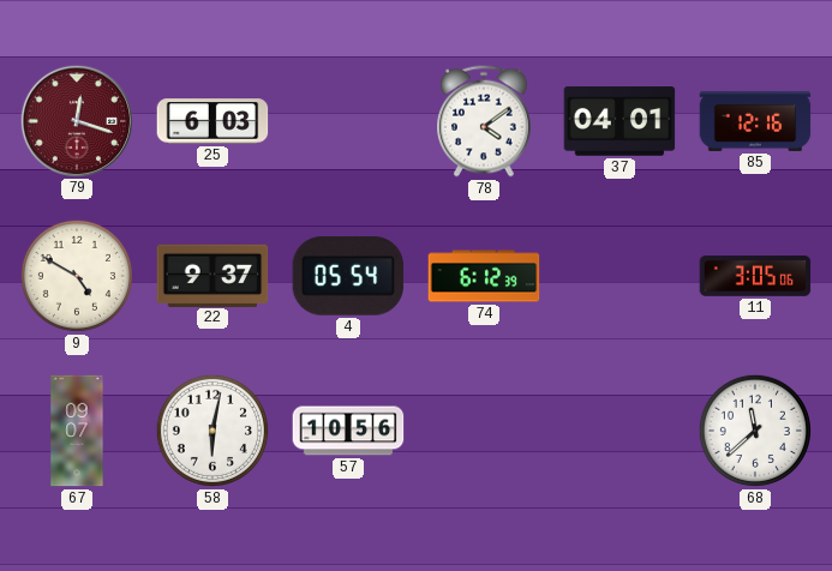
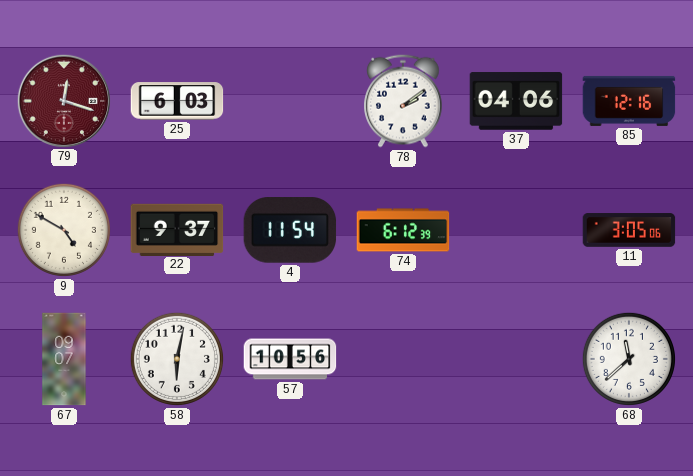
78: 4:09 -> 2:09 (404, 101)
37: 04:01 -> 04:06 (516, 101)
4: 05:54 -> 11:54 (290, 230)
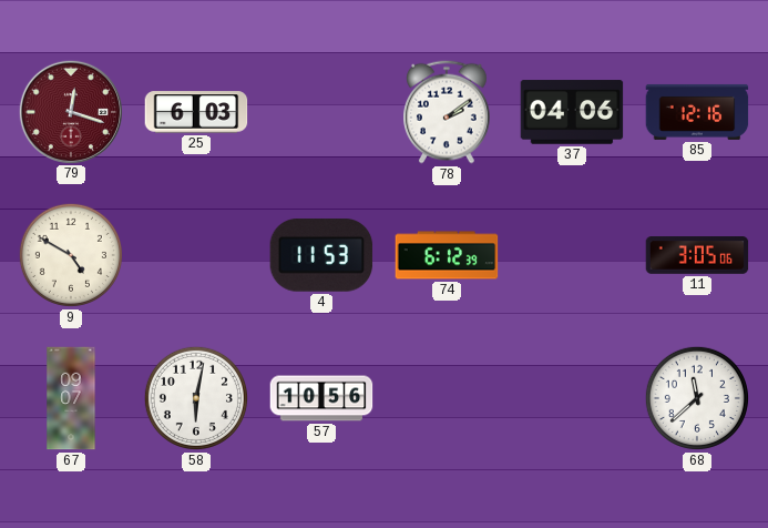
22: 9:37 -> none (177, 229)
4: 11:54 -> 11:53 (321, 255)
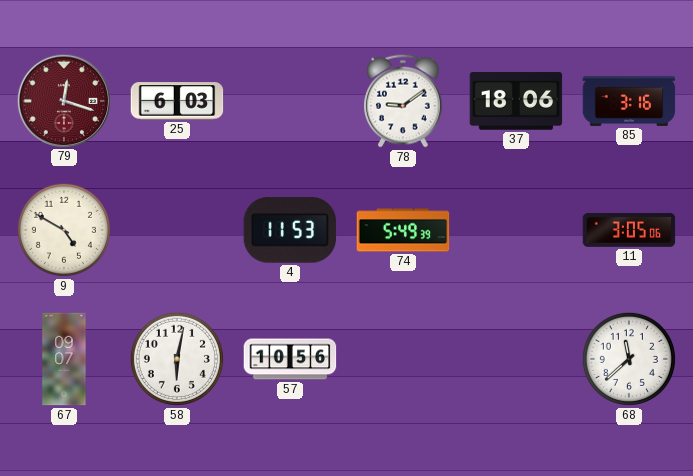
78: 2:09 -> 9:09 (404, 101)
37: 04:06 -> 18:06 (516, 101)
85: 12:16 -> 3:16 (629, 101)
74: 6:12 -> 5:49 (403, 230)
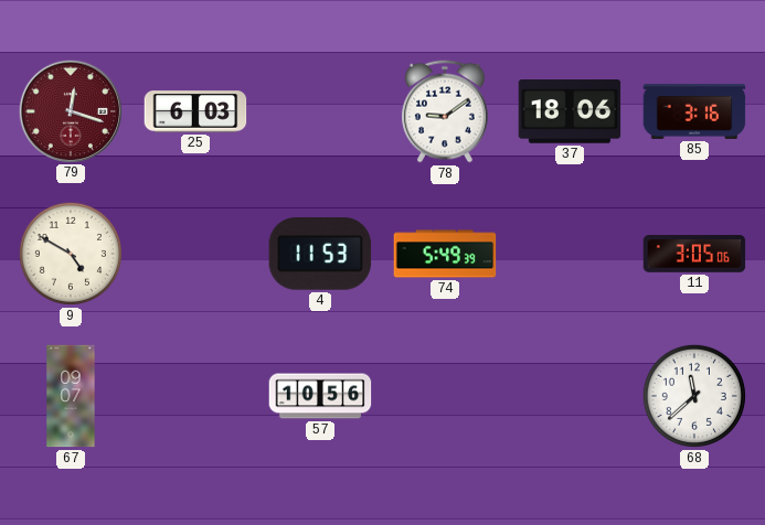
58: 6:02 -> none (177, 359)
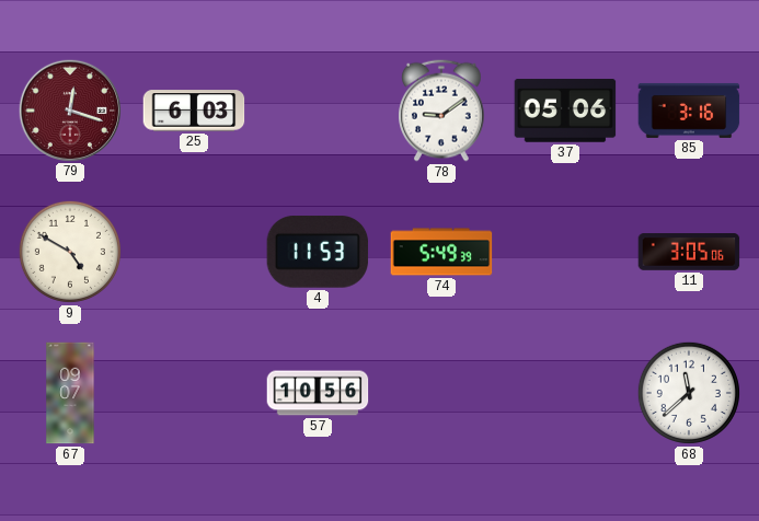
37: 18:06 -> 05:06 (565, 111)
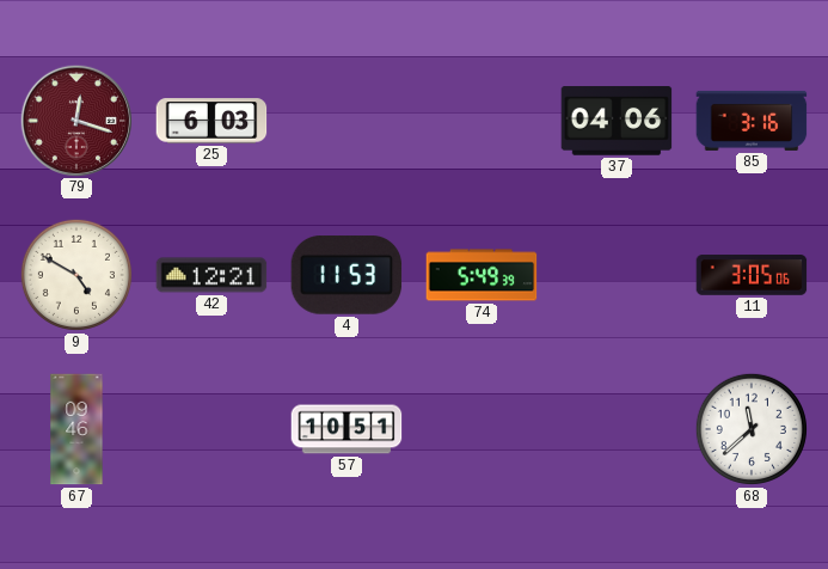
78: 9:09 -> none (442, 111)
37: 05:06 -> 04:06 (617, 121)
42: none -> 12:21 (211, 275)
67: 09:07 -> 09:46 (76, 429)
57: 10:56 -> 10:51 (346, 429)
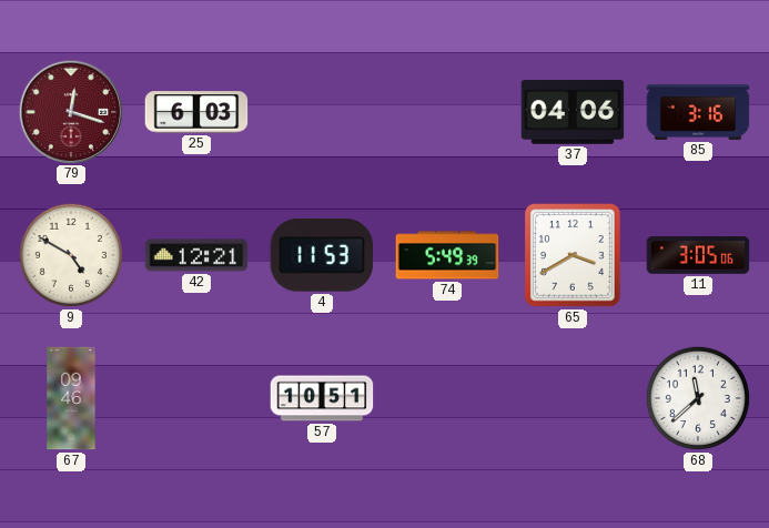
65: none -> 3:40 (574, 256)
